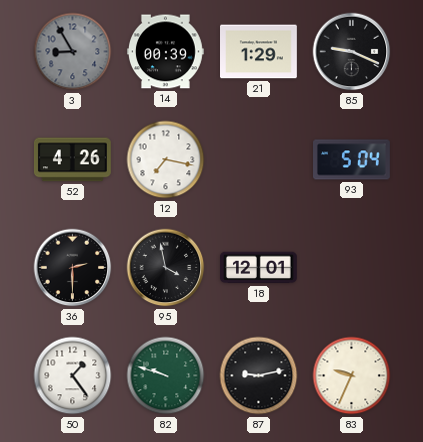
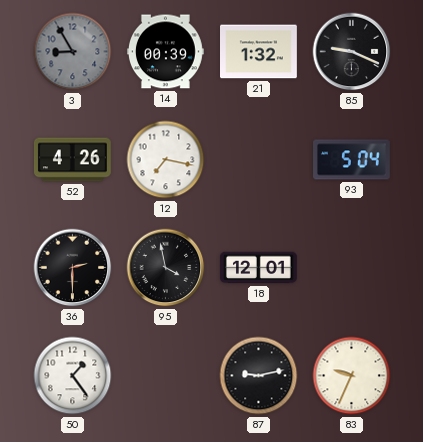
21: 1:29 -> 1:32 (259, 52)
82: 9:48 -> none (166, 376)
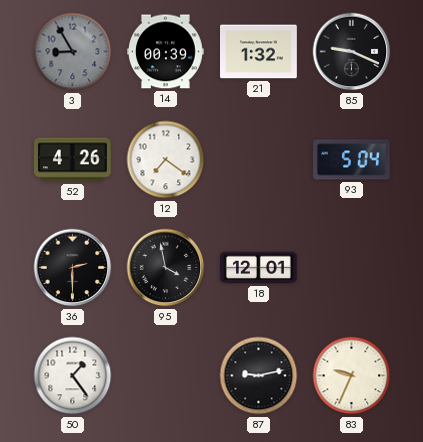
12: 7:17 -> 7:21 (166, 160)
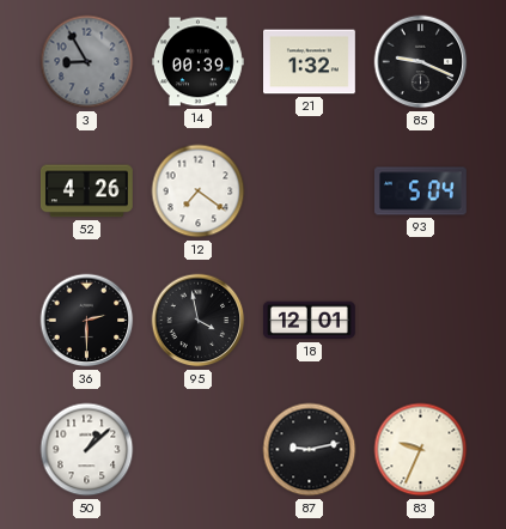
50: 1:24 -> 1:08 (87, 450)
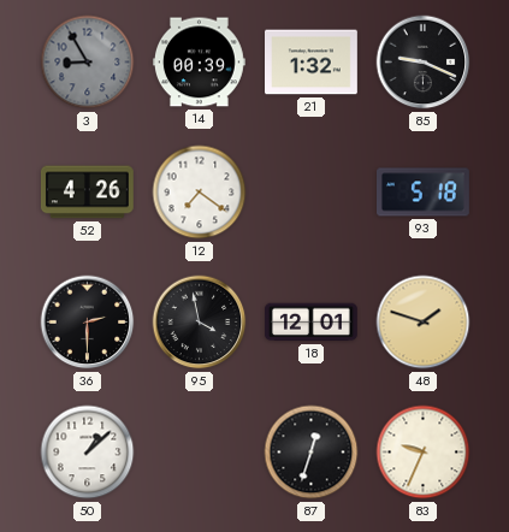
93: 5:04 -> 5:18 (424, 193)
48: none -> 1:48 (424, 323)
87: 9:13 -> 12:33 (312, 453)
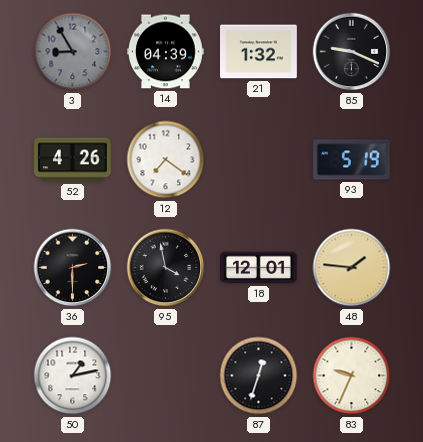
14: 00:39 -> 04:39 (165, 52)
93: 5:18 -> 5:19 (352, 160)
48: 1:48 -> 1:46 (352, 268)
50: 1:08 -> 1:13 (73, 376)
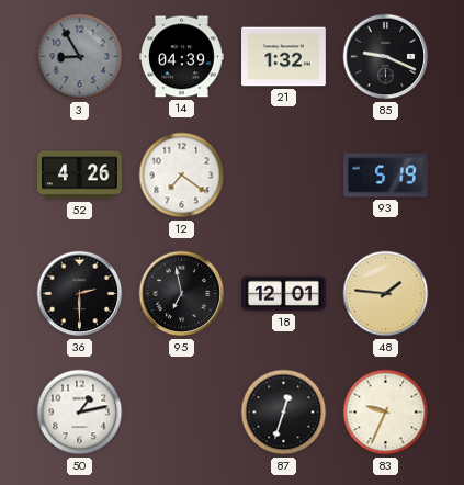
95: 3:58 -> 6:58 (182, 294)
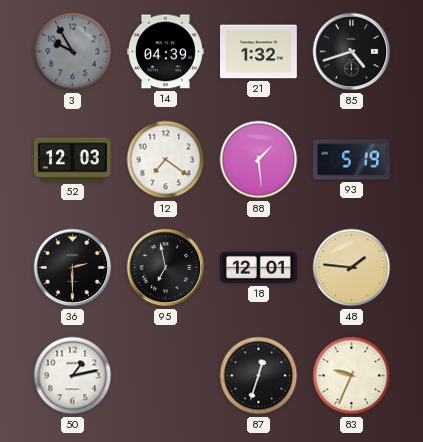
3: 8:55 -> 9:55 (73, 52)
85: 9:19 -> 4:42 (352, 52)
52: 4:26 -> 12:03 (72, 160)
88: none -> 1:29 (259, 160)
